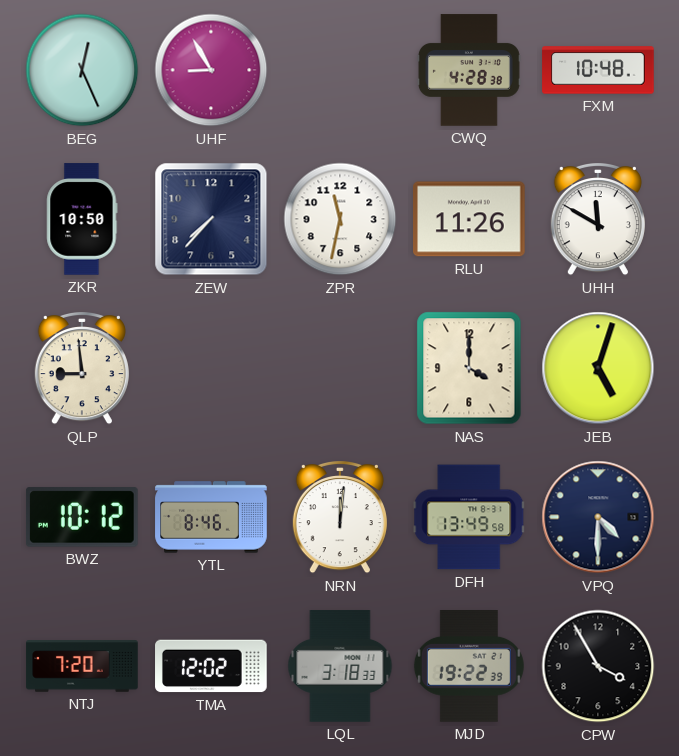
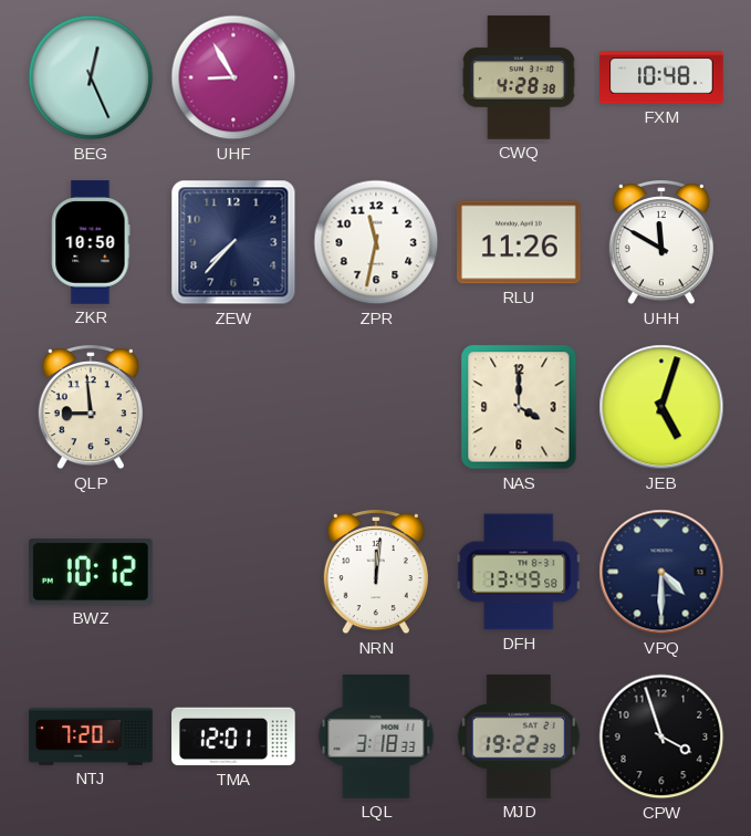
YTL: 8:46 -> none (211, 517)
TMA: 12:02 -> 12:01 (233, 736)
CPW: 3:55 -> 3:57 (661, 736)
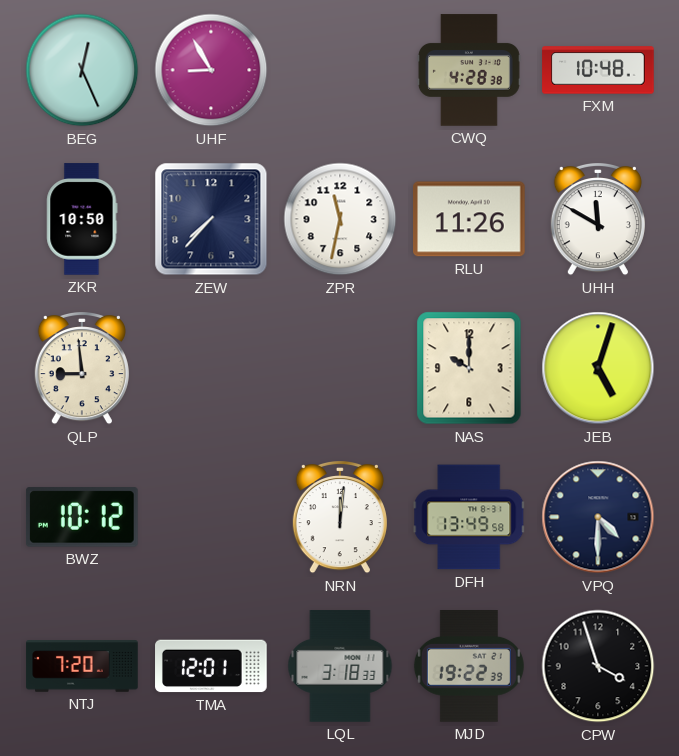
NAS: 4:00 -> 10:00 (469, 368)
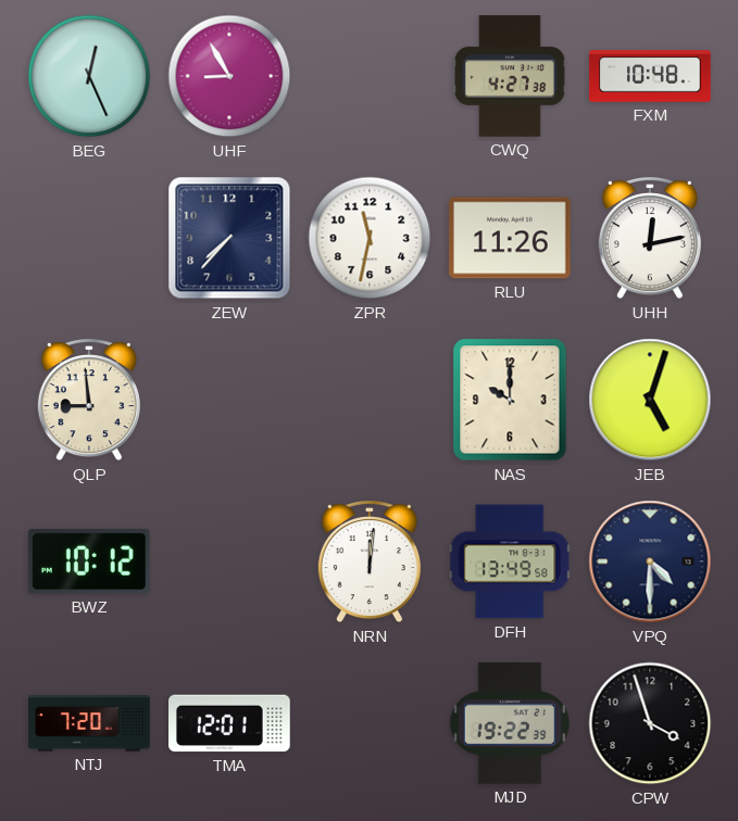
CWQ: 4:28 -> 4:27 (510, 76)
ZKR: 10:50 -> none (82, 219)
UHH: 11:50 -> 12:13 (650, 238)
LQL: 3:18 -> none (340, 666)
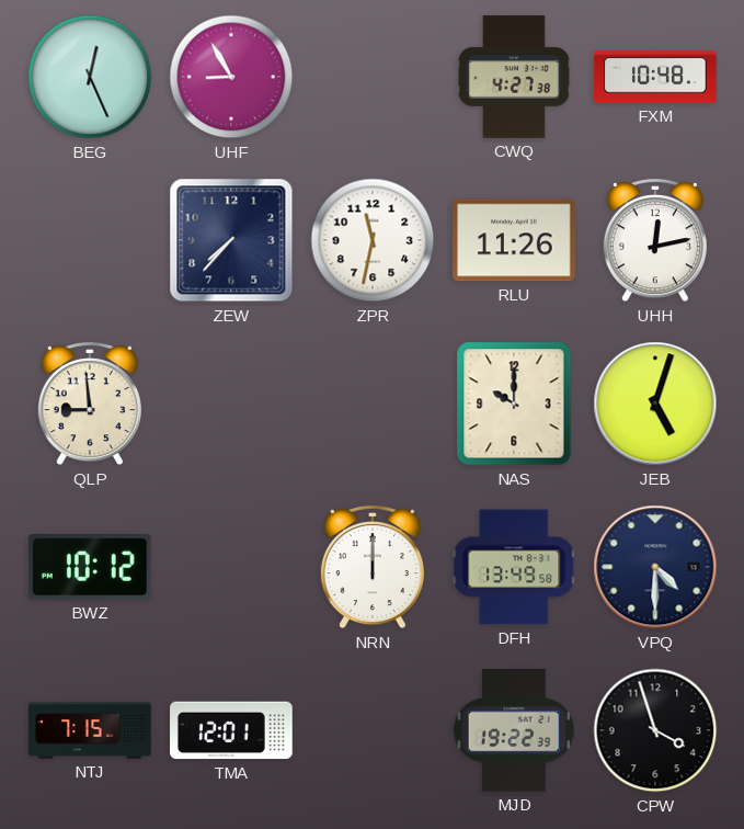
NRN: 12:01 -> 12:00 (373, 567)
NTJ: 7:20 -> 7:15 (90, 730)
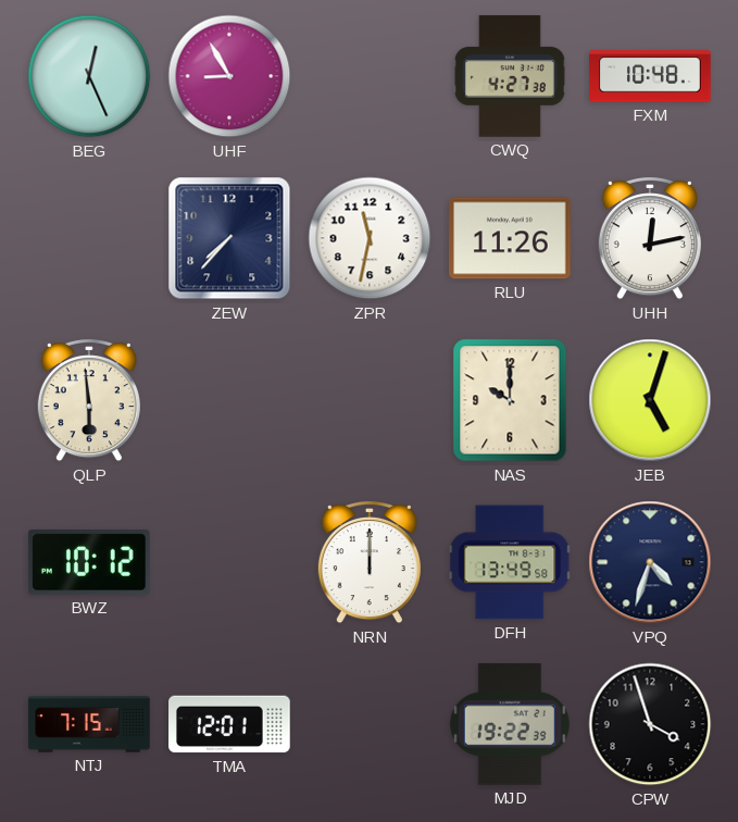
QLP: 8:59 -> 5:59 (89, 400)
VPQ: 4:30 -> 4:33 (650, 562)
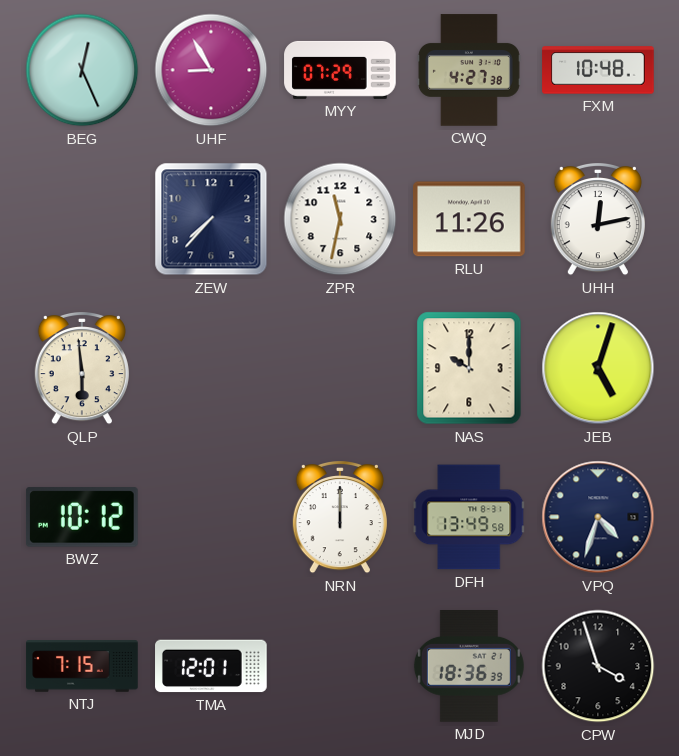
MYY: none -> 07:29 (340, 70)
MJD: 19:22 -> 18:36 (469, 667)
